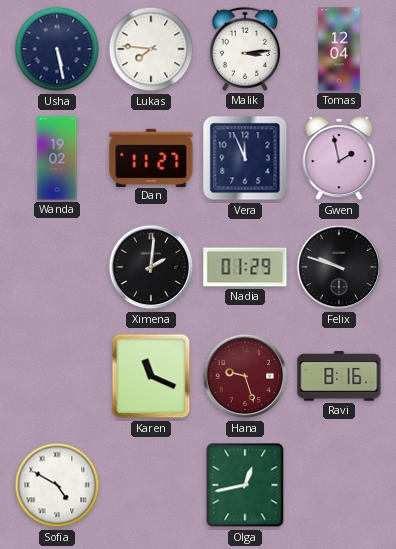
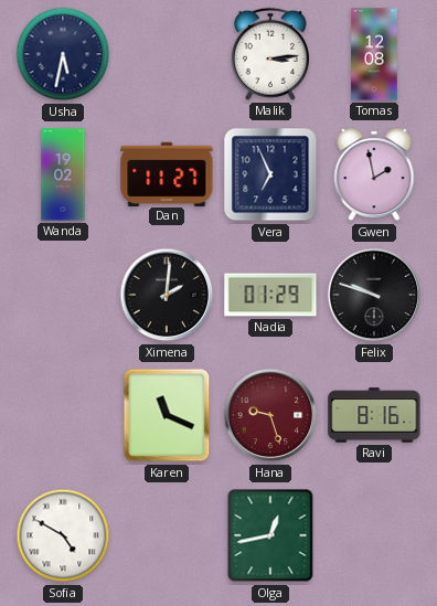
Usha: 5:28 -> 5:32 (63, 54)
Lukas: 7:46 -> none (151, 49)
Tomas: 12:04 -> 12:08 (374, 54)
Vera: 11:56 -> 6:56 (270, 174)
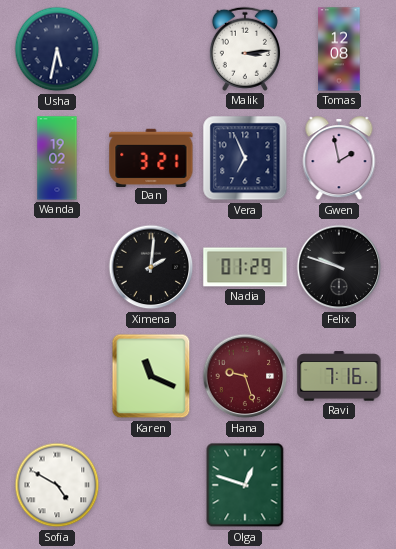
Dan: 11:27 -> 3:21 (151, 157)
Ravi: 8:16 -> 7:16 (339, 376)
Olga: 12:43 -> 12:48 (245, 485)
